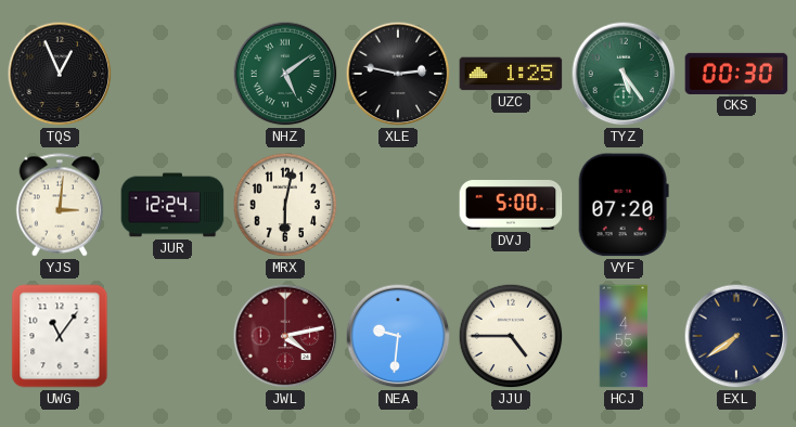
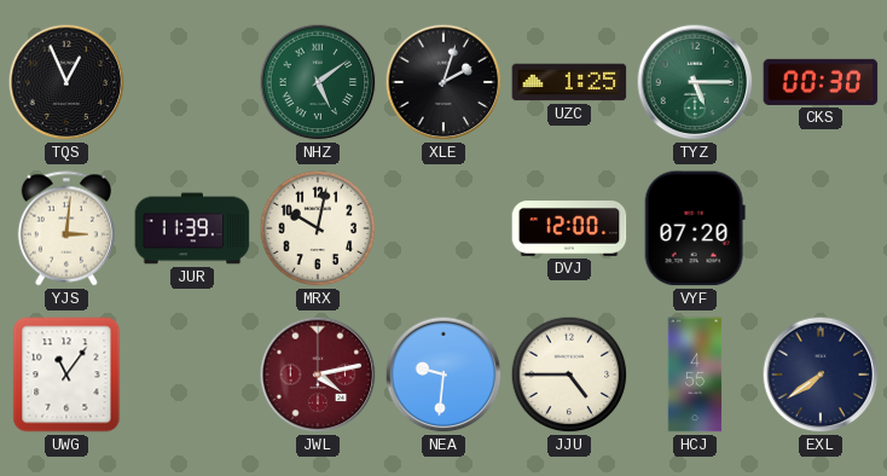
XLE: 2:47 -> 2:03 (443, 82)
TYZ: 5:24 -> 5:15 (695, 82)
JUR: 12:24 -> 11:39 (192, 228)
MRX: 6:02 -> 10:02 (318, 228)
DVJ: 5:00 -> 12:00 (569, 230)
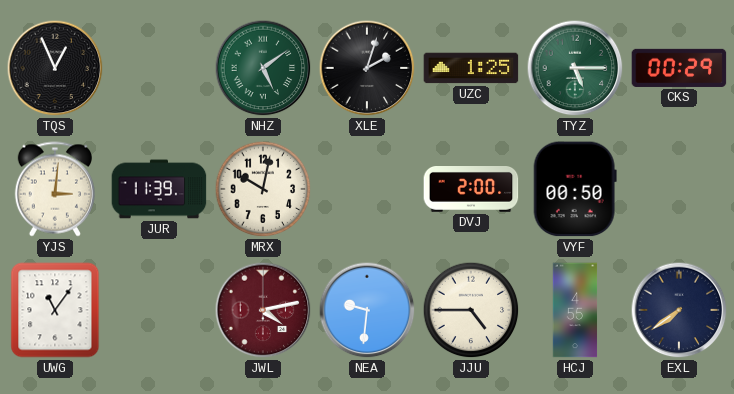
CKS: 00:30 -> 00:29 (679, 68)
DVJ: 12:00 -> 2:00 (471, 190)
VYF: 07:20 -> 00:50 (575, 189)
